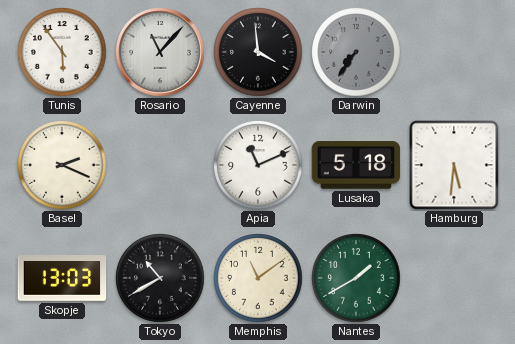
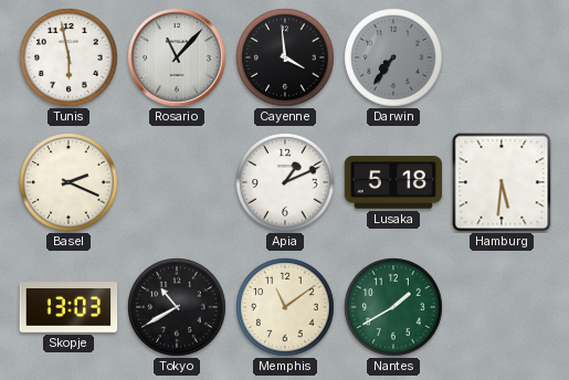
Tunis: 5:54 -> 5:58 (69, 57)
Apia: 11:11 -> 1:11 (285, 182)
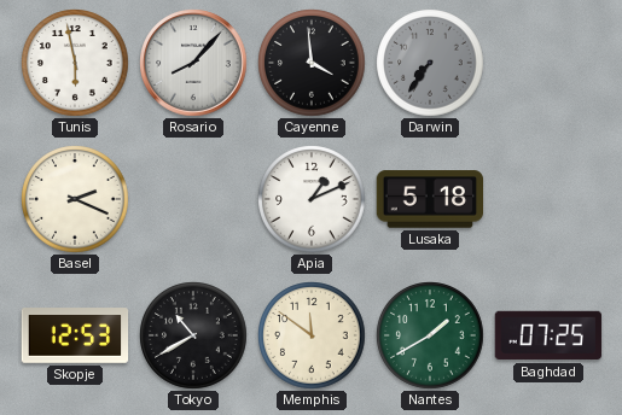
Rosario: 11:07 -> 8:07 (193, 63)
Hamburg: 5:31 -> none (502, 182)
Skopje: 13:03 -> 12:53 (75, 335)
Memphis: 11:09 -> 11:51 (312, 335)
Baghdad: none -> 07:25 (548, 335)
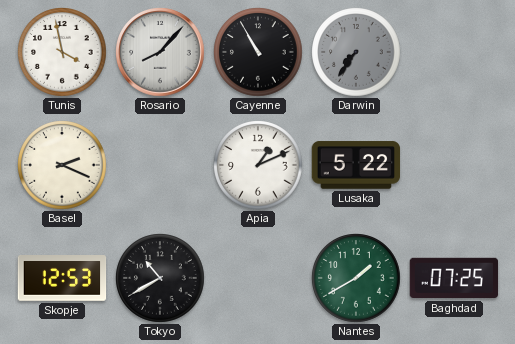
Tunis: 5:58 -> 3:58 (62, 52)
Cayenne: 3:59 -> 10:55 (258, 52)
Lusaka: 5:18 -> 5:22 (356, 165)
Memphis: 11:51 -> none (312, 335)
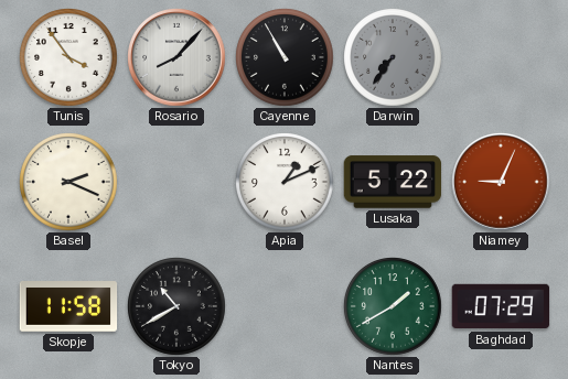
Tunis: 3:58 -> 3:54 (68, 57)
Niamey: none -> 9:04 (501, 182)
Skopje: 12:53 -> 11:58 (68, 306)
Baghdad: 07:25 -> 07:29 (501, 306)
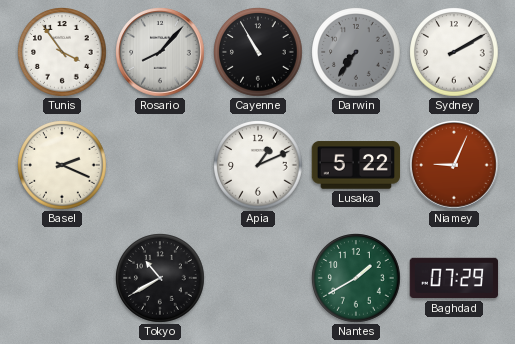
Sydney: none -> 2:10 (454, 52)
Skopje: 11:58 -> none (68, 306)
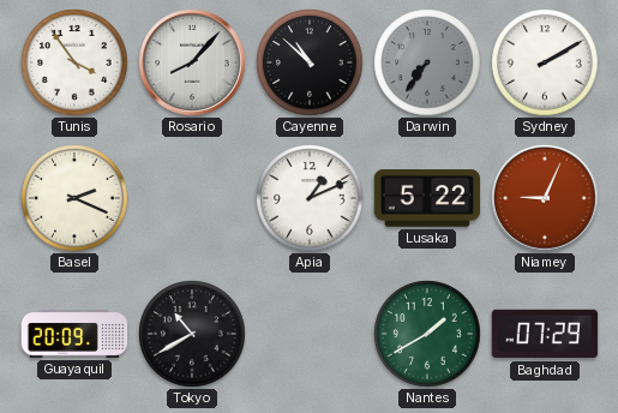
Cayenne: 10:55 -> 10:52 (310, 62)
Guayaquil: none -> 20:09 (74, 335)
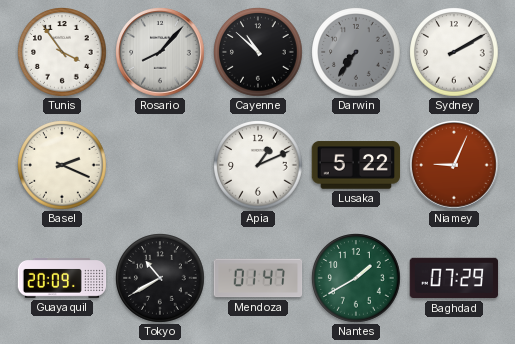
Mendoza: none -> 01:47 (258, 278)
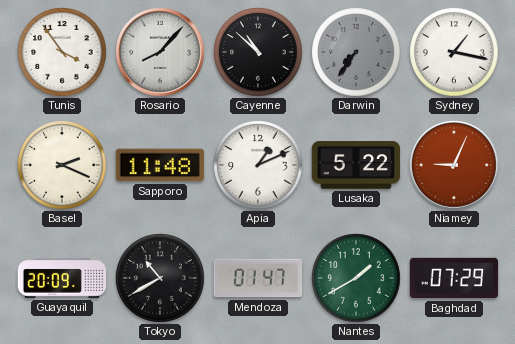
Sydney: 2:10 -> 1:17 (454, 52)
Sapporo: none -> 11:48 (159, 165)
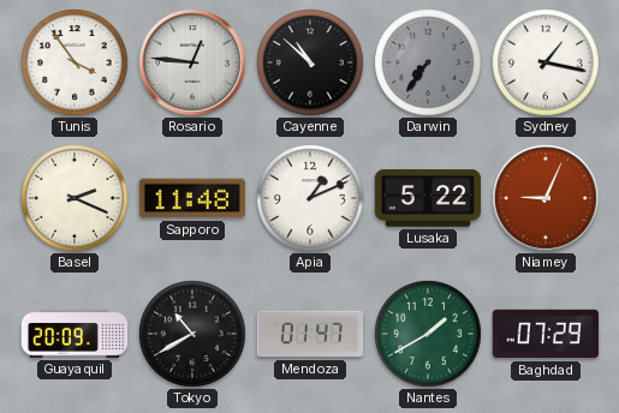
Rosario: 8:07 -> 12:46 (192, 62)
